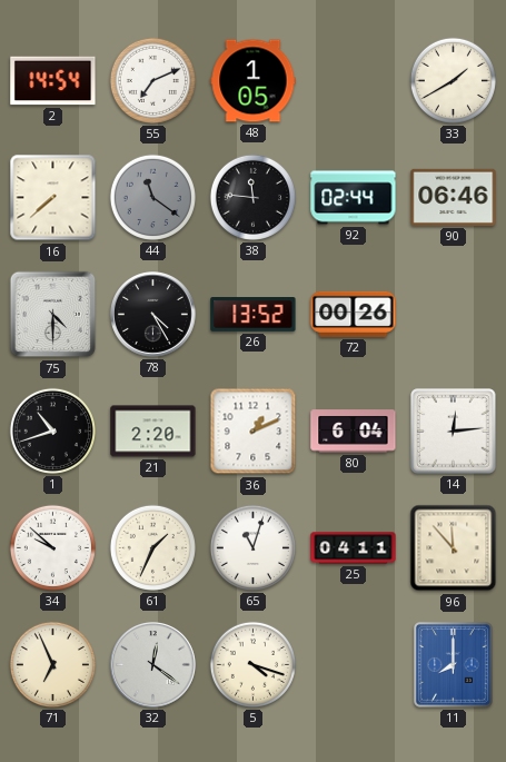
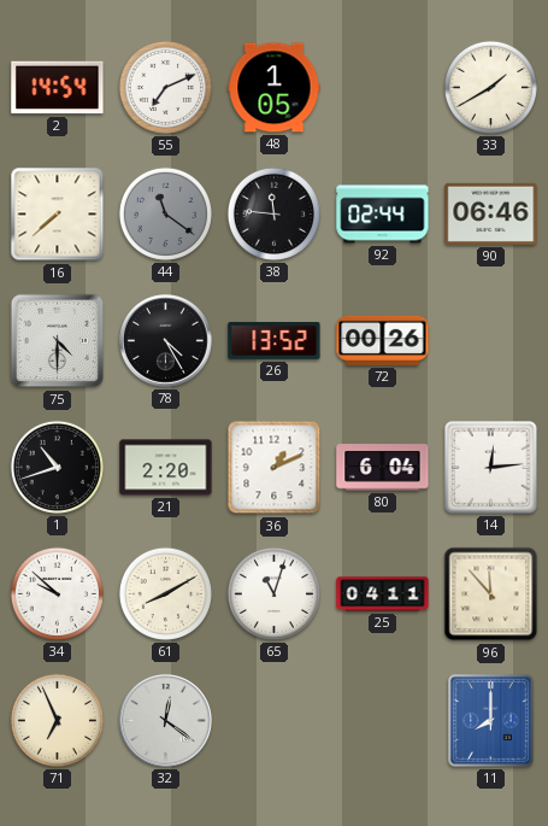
61: 1:34 -> 8:10 (165, 593)
5: 4:18 -> none (252, 664)
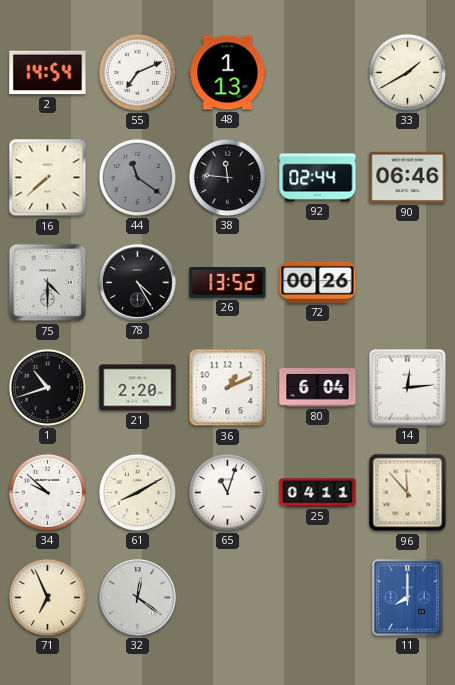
48: 1:05 -> 1:13 (228, 73)
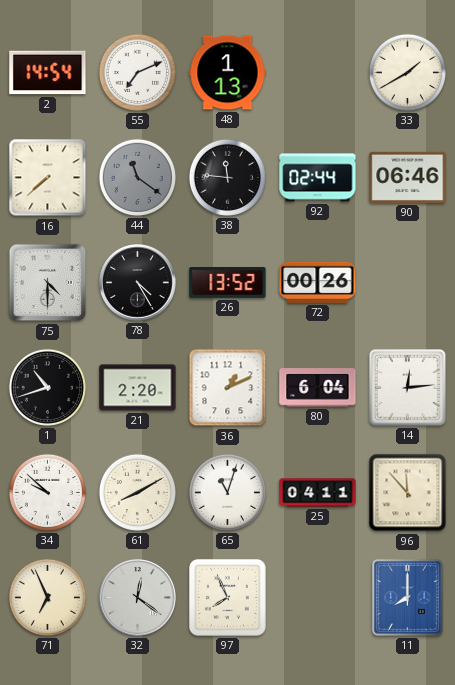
97: none -> 7:56 (228, 598)
